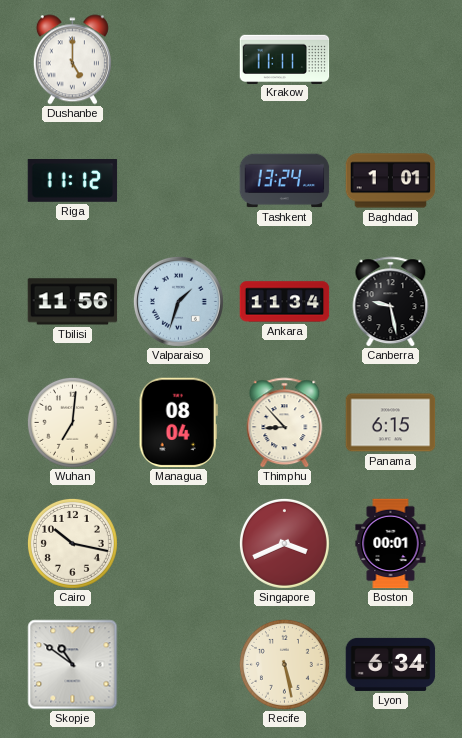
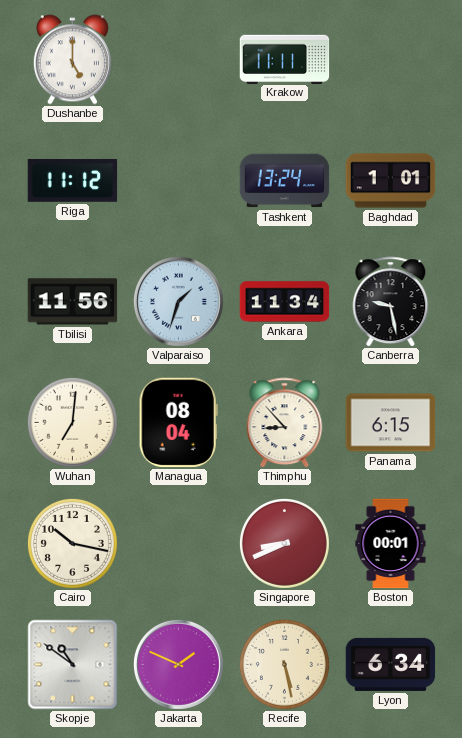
Singapore: 3:41 -> 8:41 (284, 543)
Jakarta: none -> 1:49 (178, 664)
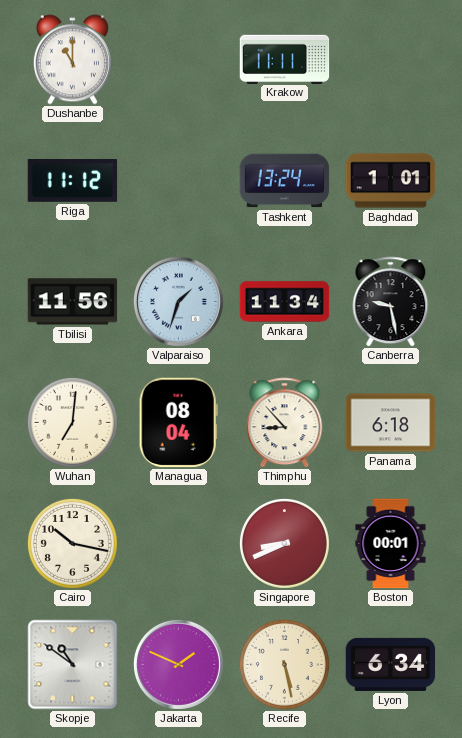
Dushanbe: 5:00 -> 11:00 (72, 60)
Panama: 6:15 -> 6:18 (391, 423)
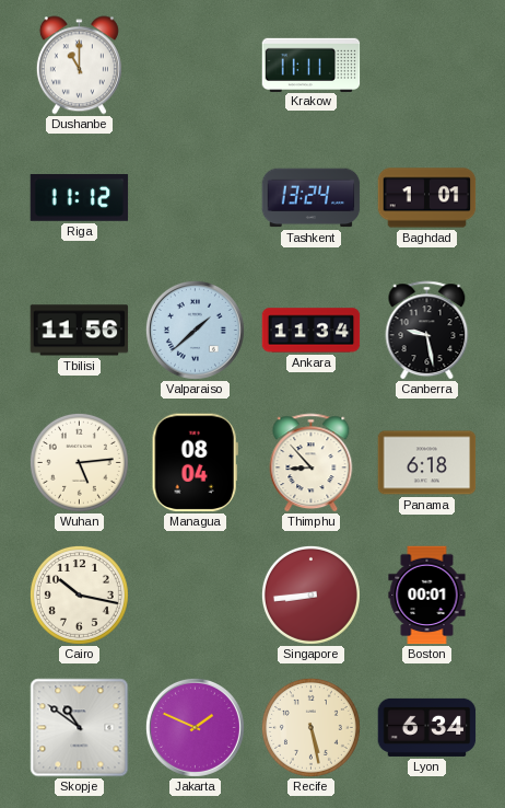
Valparaiso: 1:33 -> 1:38 (195, 330)
Wuhan: 7:01 -> 5:14 (79, 462)
Singapore: 8:41 -> 8:44 (310, 595)
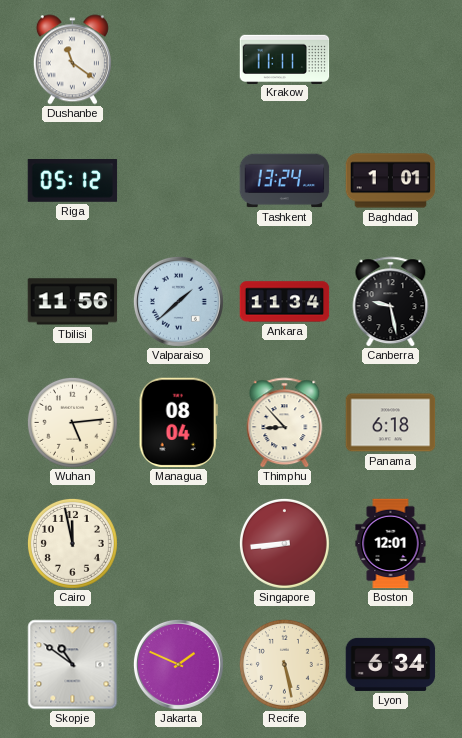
Dushanbe: 11:00 -> 11:21 (72, 60)
Riga: 11:12 -> 05:12 (73, 181)
Cairo: 10:17 -> 11:58 (72, 543)
Boston: 00:01 -> 12:01 (391, 544)
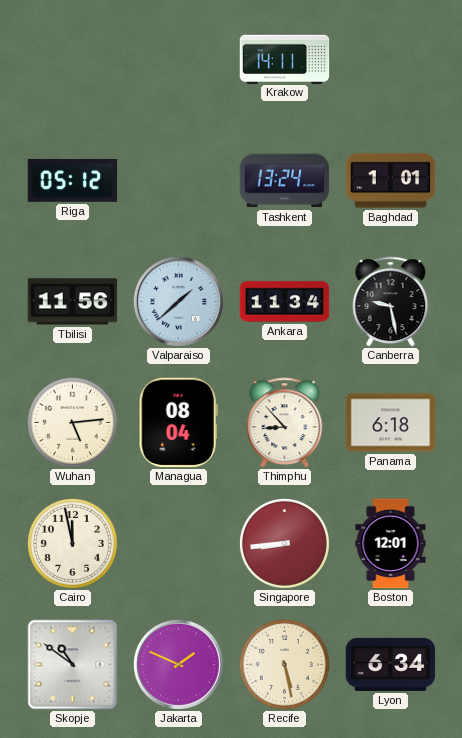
Dushanbe: 11:21 -> none (72, 60)
Krakow: 11:11 -> 14:11 (285, 59)
